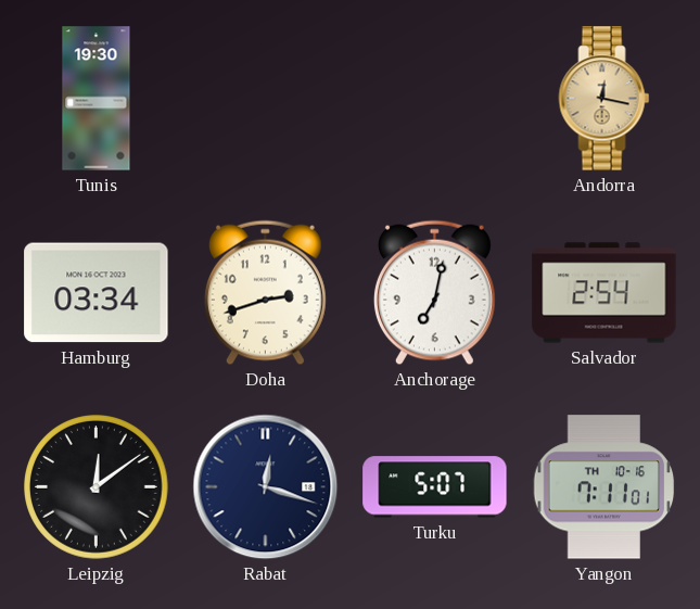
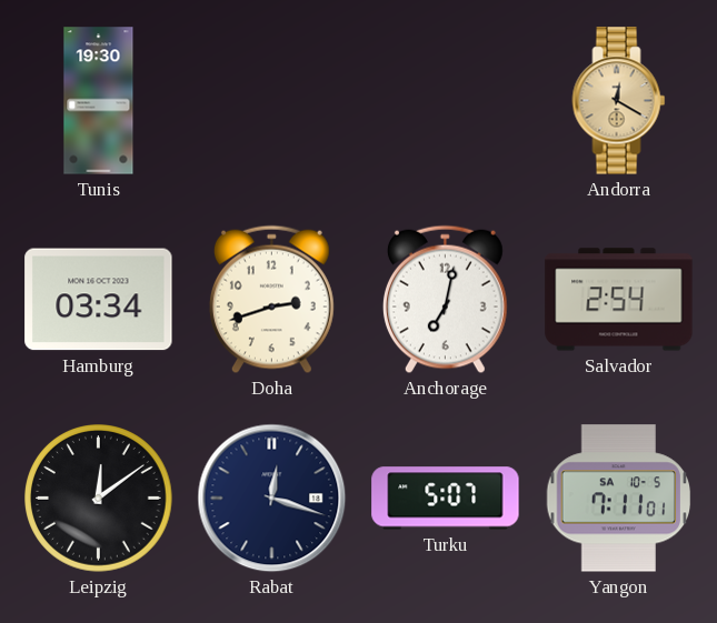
Andorra: 12:17 -> 12:20 (619, 101)
Yangon date: TH 10-16 -> SA 10-5 (619, 499)
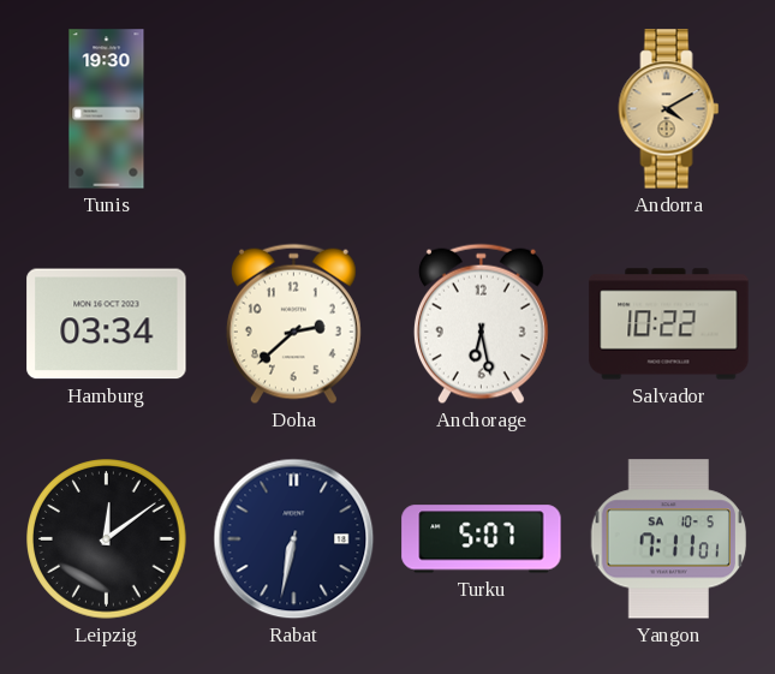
Andorra: 12:20 -> 4:10 (669, 109)
Doha: 2:42 -> 2:38 (293, 324)
Anchorage: 7:02 -> 6:28 (481, 324)
Salvador: 2:54 -> 10:22 (669, 324)
Rabat: 12:18 -> 6:32 (294, 539)
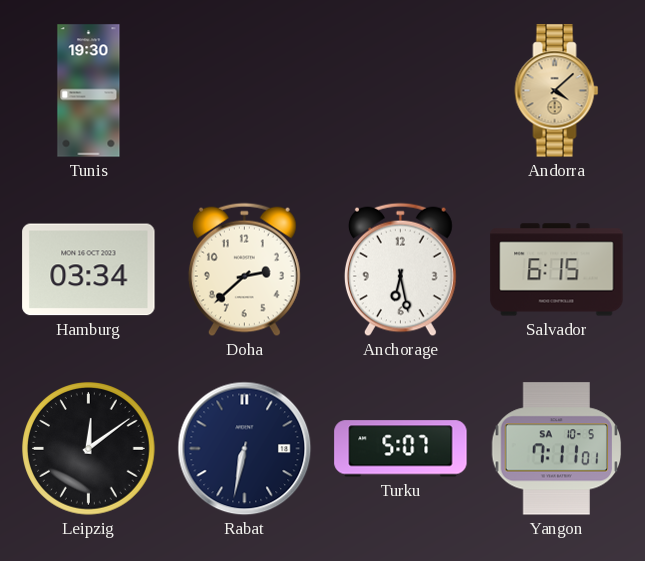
Andorra: 4:10 -> 4:08 (557, 91)
Salvador: 10:22 -> 6:15 (557, 270)
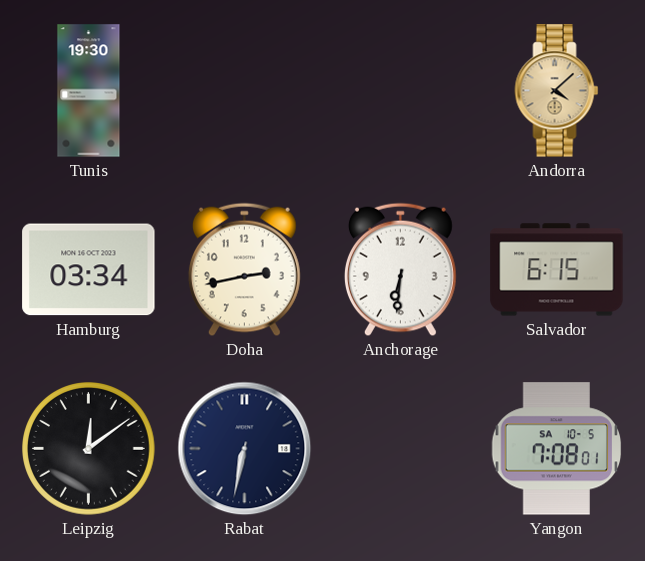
Doha: 2:38 -> 2:43 (244, 270)
Anchorage: 6:28 -> 6:31 (400, 270)
Turku: 5:07 -> none (401, 449)
Yangon: 7:11 -> 7:08 (557, 449)
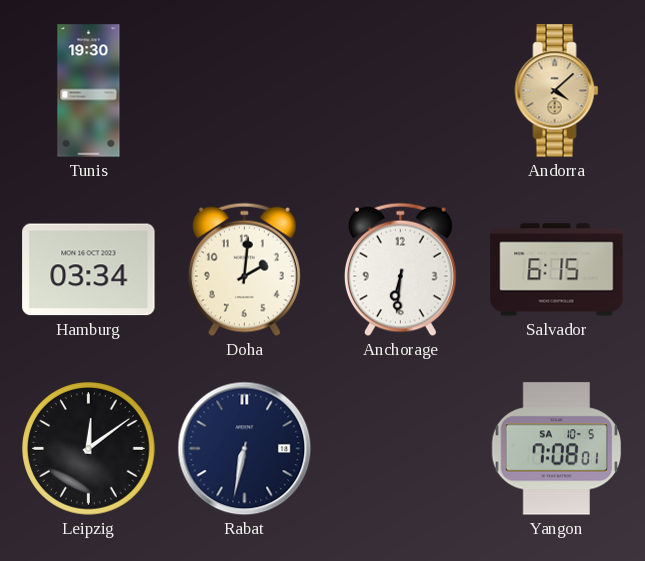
Doha: 2:43 -> 2:01 (244, 270)
